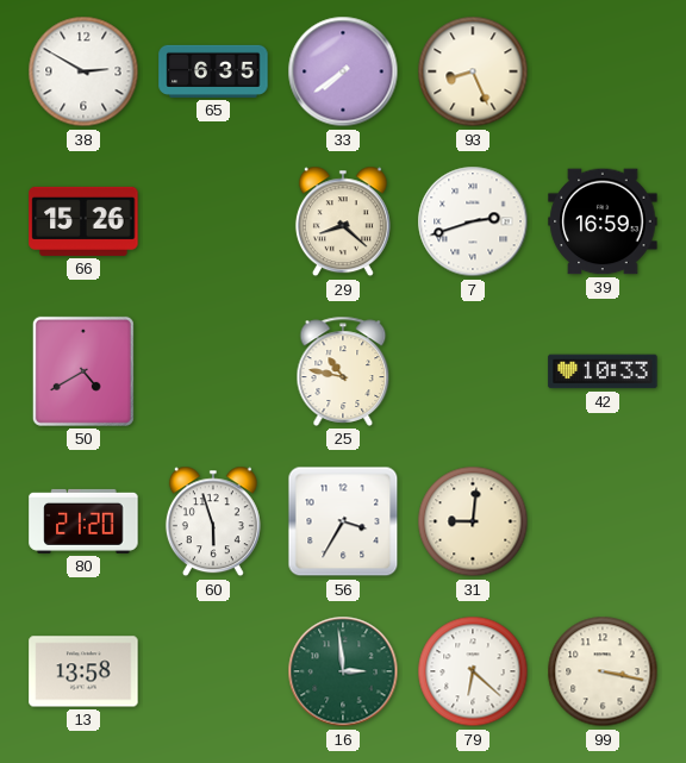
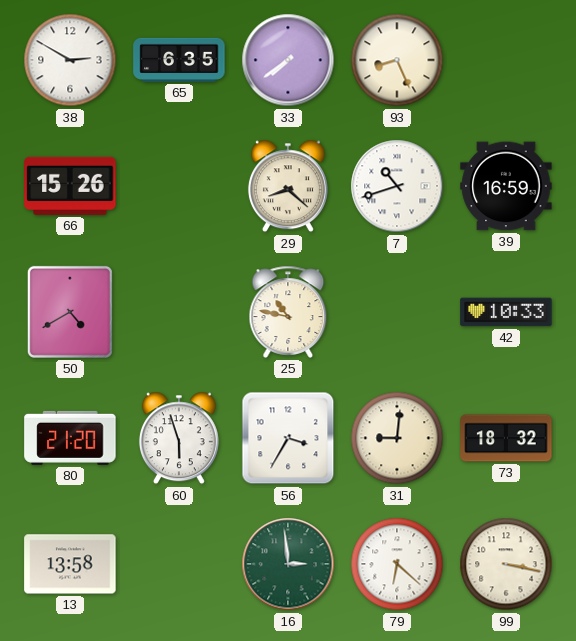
7: 2:42 -> 10:42 (397, 186)
73: none -> 18:32 (506, 438)
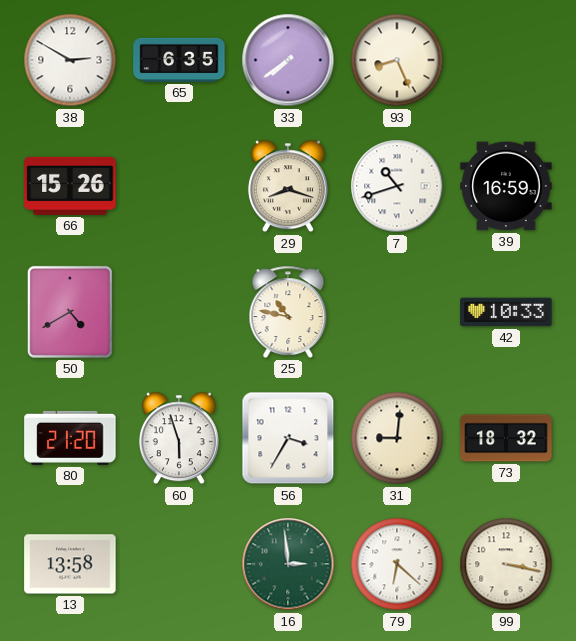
29: 8:22 -> 8:18 (288, 186)
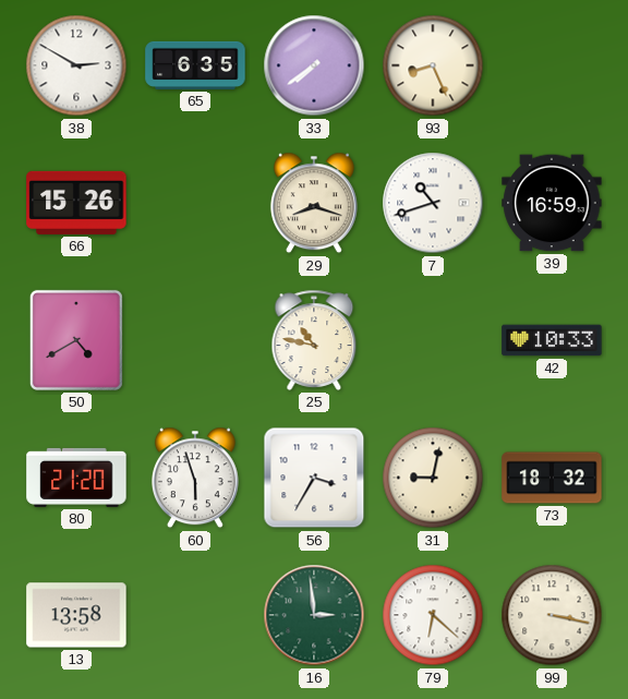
31: 9:01 -> 9:02 (433, 478)
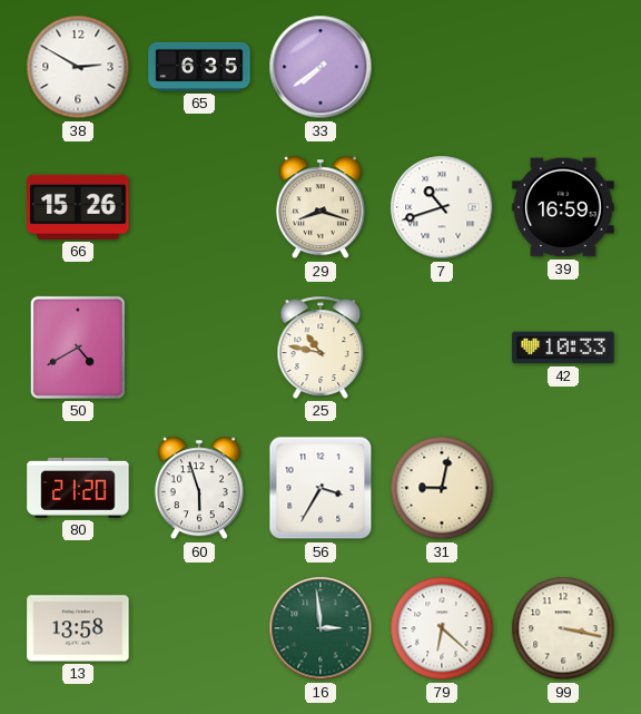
93: 8:26 -> none (433, 65)
73: 18:32 -> none (552, 478)
